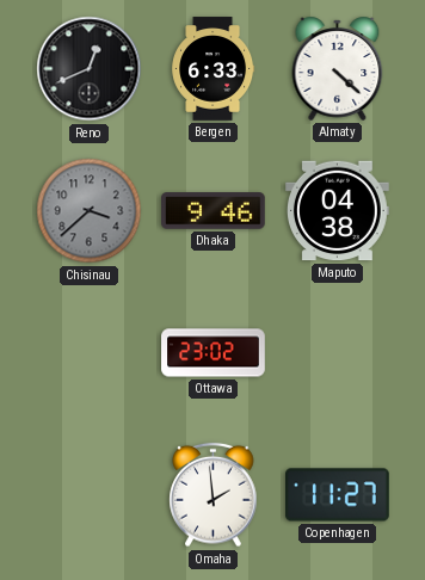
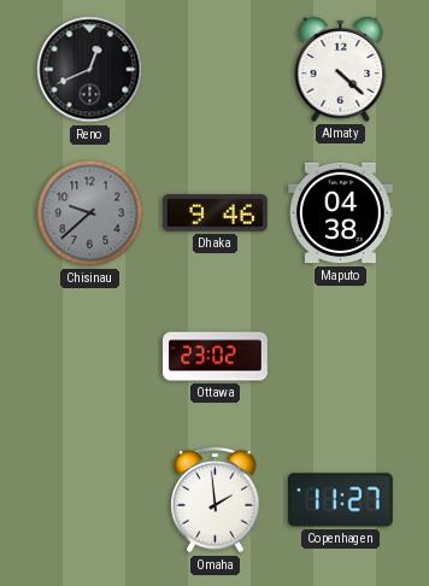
Bergen: 6:33 -> none (214, 69)
Chisinau: 3:38 -> 9:38 (90, 213)
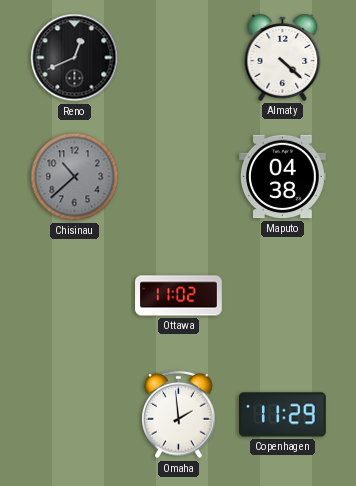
Chisinau: 9:38 -> 10:38 (75, 177)
Dhaka: 9:46 -> none (216, 213)
Ottawa: 23:02 -> 11:02 (179, 296)
Copenhagen: 11:27 -> 11:29 (283, 415)
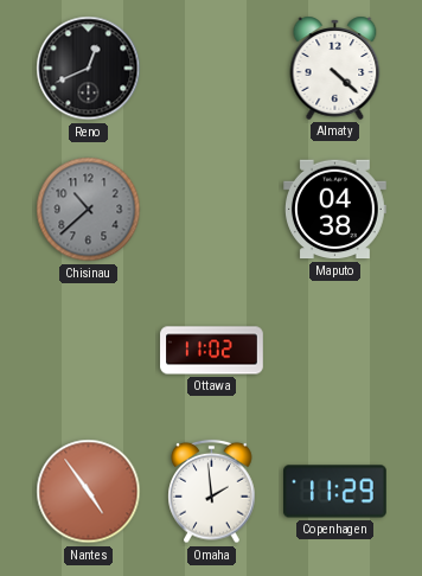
Nantes: none -> 4:54 (89, 492)
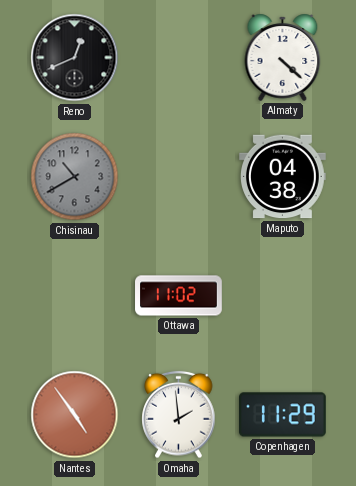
Chisinau: 10:38 -> 10:40 (75, 177)
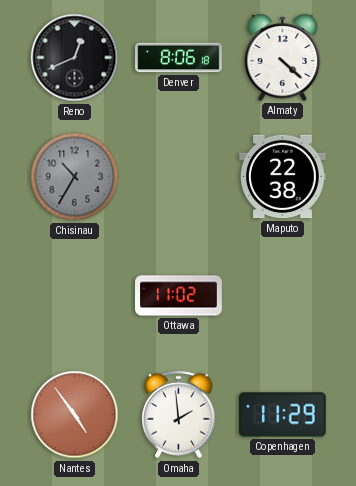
Denver: none -> 8:06 (179, 58)
Chisinau: 10:40 -> 10:35 (75, 177)
Maputo: 04:38 -> 22:38 (283, 177)
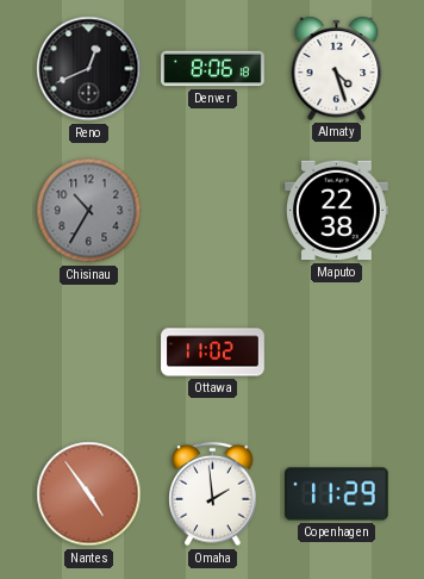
Almaty: 4:22 -> 4:27 (337, 68)
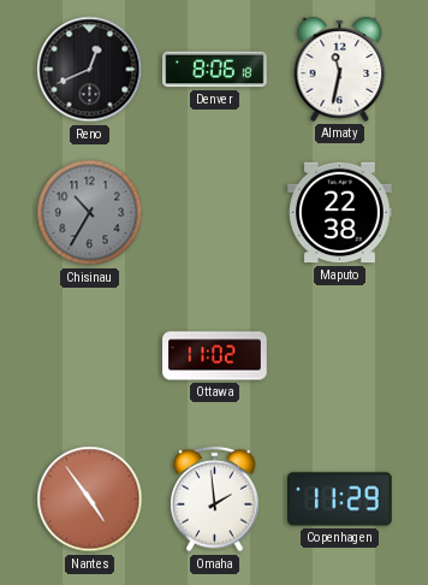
Almaty: 4:27 -> 11:32 (340, 69)
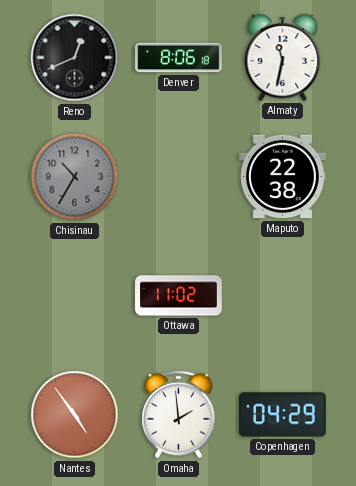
Copenhagen: 11:29 -> 04:29 (283, 415)
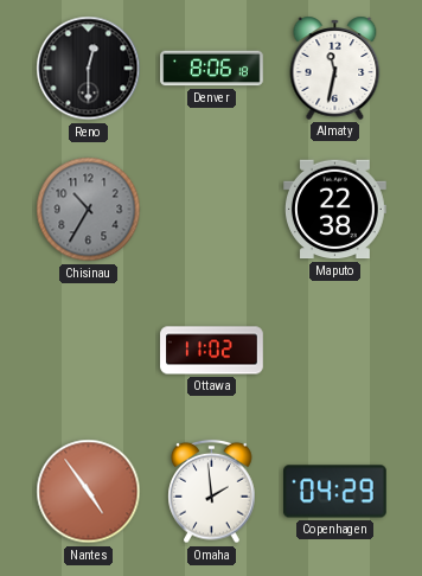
Reno: 12:41 -> 12:30 (89, 69)
